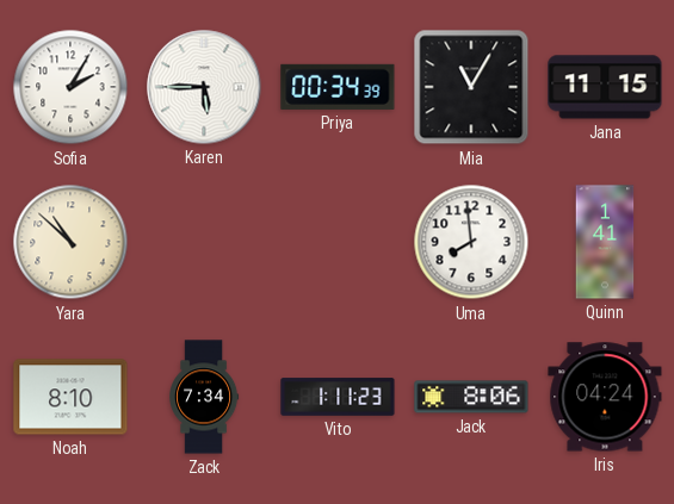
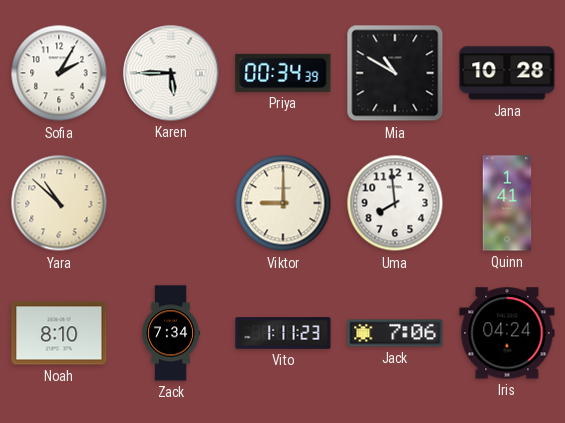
Mia: 11:05 -> 10:50 (395, 73)
Jana: 11:15 -> 10:28 (507, 73)
Viktor: none -> 9:00 (283, 203)
Jack: 8:06 -> 7:06 (395, 333)
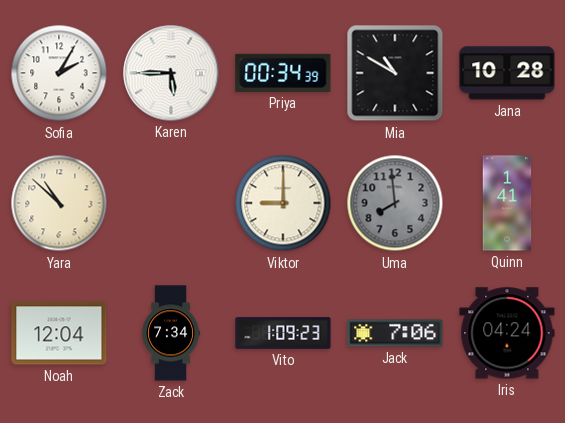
Uma dial: white -> grey (395, 203)
Noah: 8:10 -> 12:04 (59, 333)
Vito: 1:11 -> 1:09 (283, 333)
